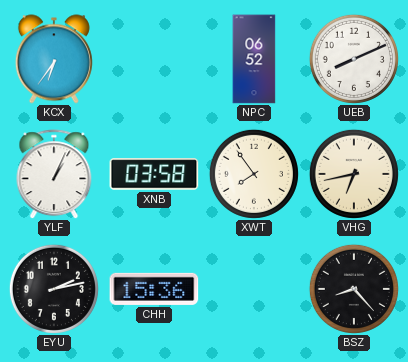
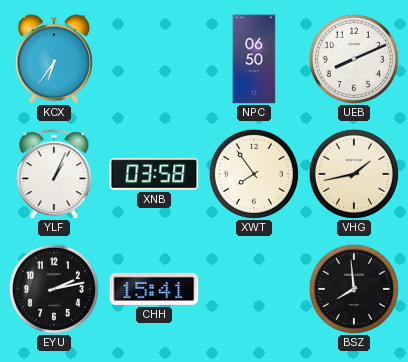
NPC: 06:52 -> 06:50 (254, 59)
VHG: 6:43 -> 1:43 (354, 174)
CHH: 15:36 -> 15:41 (154, 289)
BSZ: 8:23 -> 7:59 (354, 289)
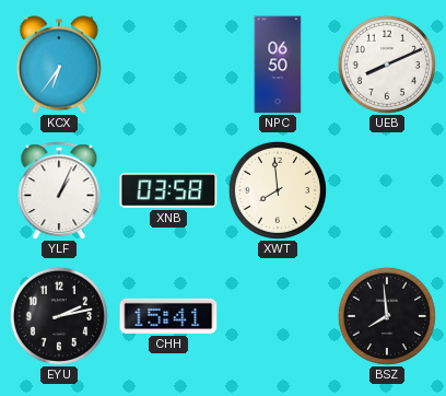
XWT: 7:54 -> 7:59 (278, 190)
VHG: 1:43 -> none (354, 174)
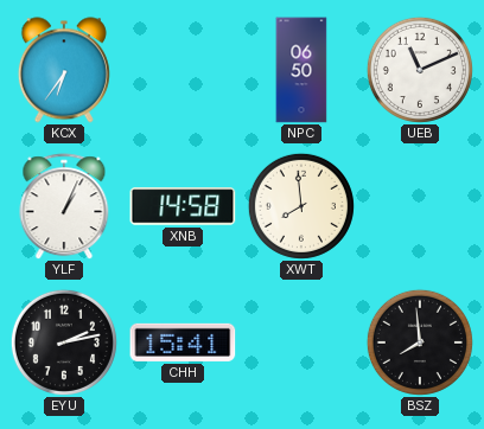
UEB: 8:11 -> 11:11 (420, 70)
XNB: 03:58 -> 14:58 (183, 206)
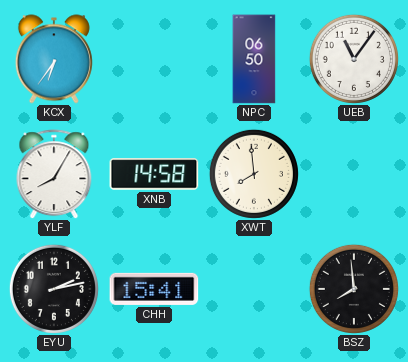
UEB: 11:11 -> 11:06 (354, 59)
YLF: 1:04 -> 8:05 (54, 174)
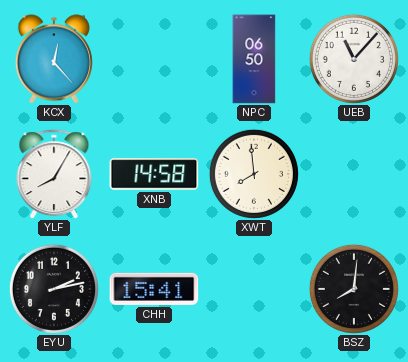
KCX: 6:36 -> 12:23 (54, 59)
UEB: 11:06 -> 11:07 (354, 59)
BSZ: 7:59 -> 8:01 (354, 289)
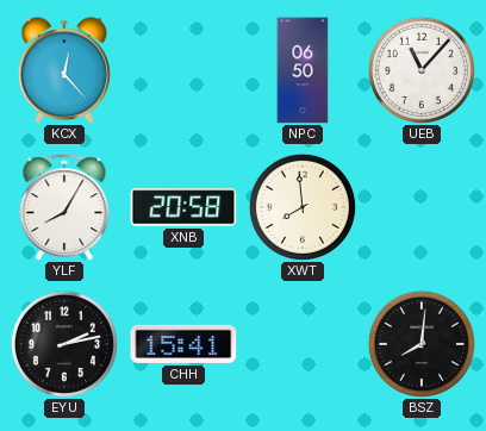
XNB: 14:58 -> 20:58 (183, 207)
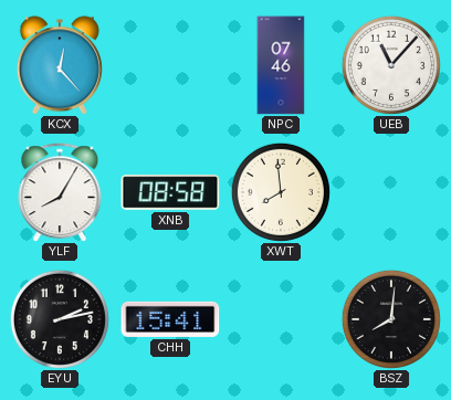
NPC: 06:50 -> 07:46 (281, 65)
XNB: 20:58 -> 08:58 (170, 192)
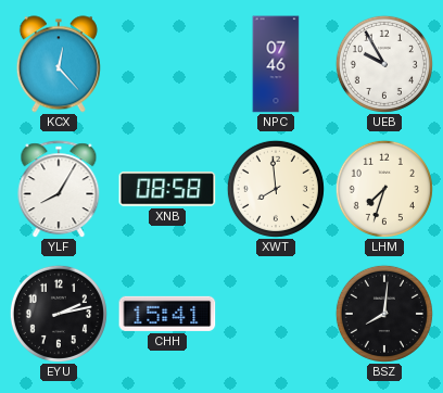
UEB: 11:07 -> 9:55 (384, 64)
LHM: none -> 7:33 (384, 189)
